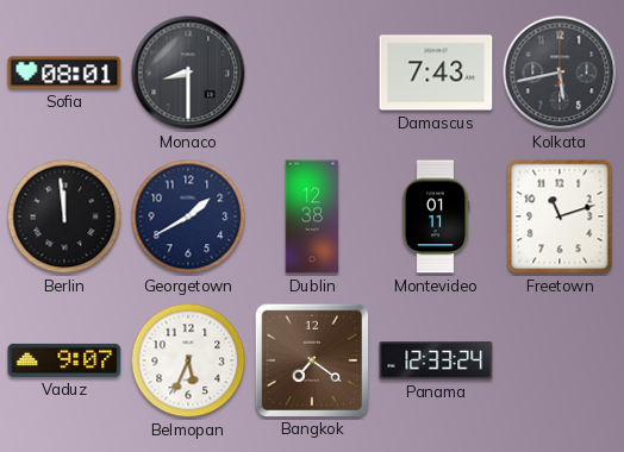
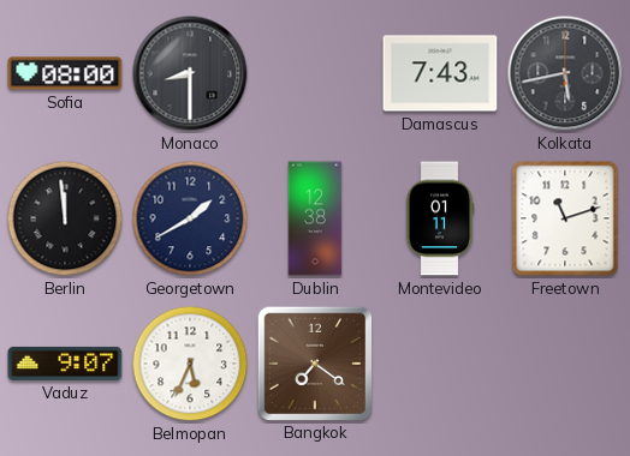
Sofia: 08:01 -> 08:00 (65, 73)
Panama: 12:33 -> none (436, 360)
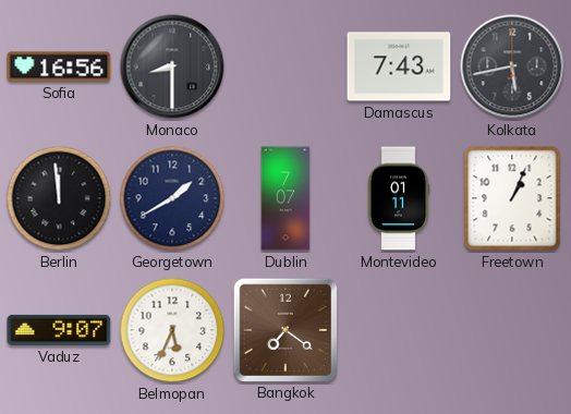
Sofia: 08:00 -> 16:56 (59, 66)
Dublin: 12:38 -> 7:07 (285, 198)
Freetown: 11:12 -> 1:04 (512, 198)
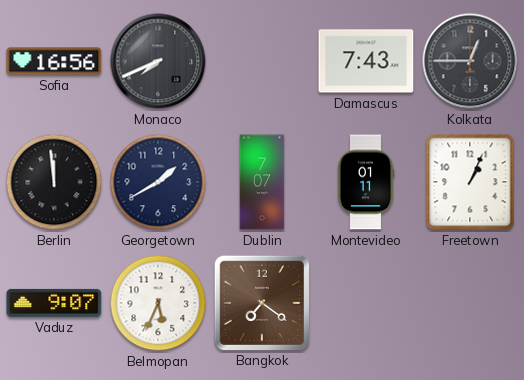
Monaco: 8:30 -> 7:41 (158, 61)
Kolkata: 5:43 -> 12:45 (470, 61)
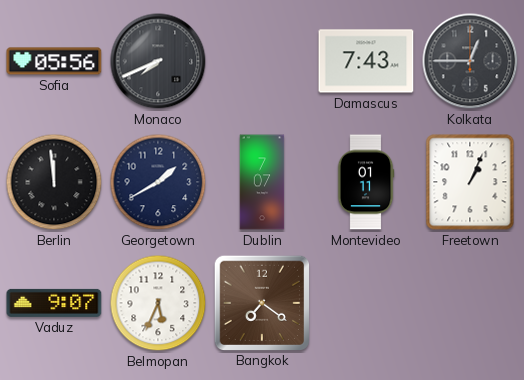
Sofia: 16:56 -> 05:56 (54, 61)
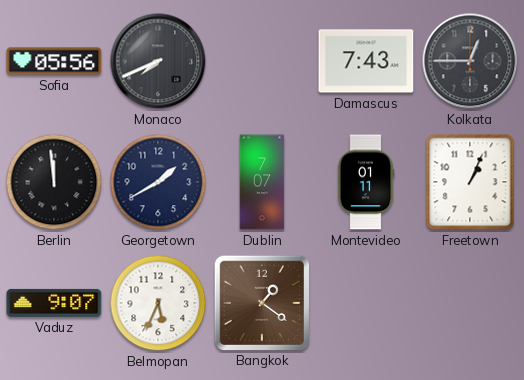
Bangkok: 7:21 -> 1:21 (261, 302)
